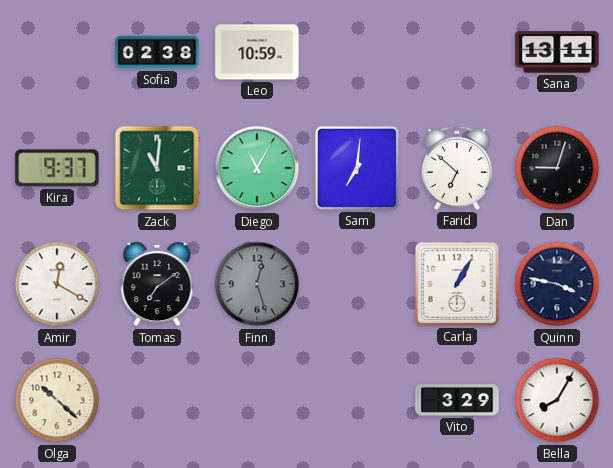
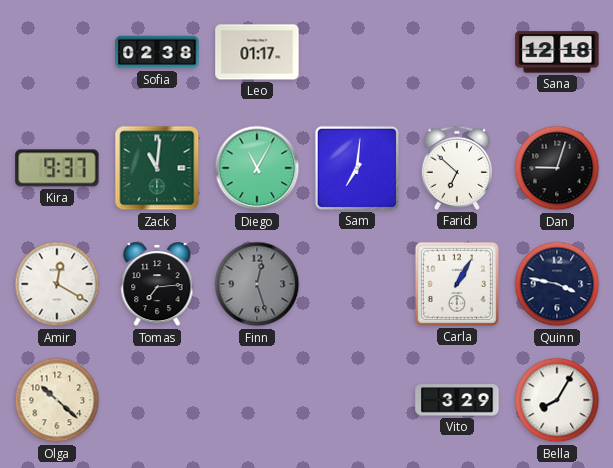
Leo: 10:59 -> 01:17 (257, 52)
Sana: 13:11 -> 12:18 (557, 52)
Tomas: 7:09 -> 7:14 (157, 284)
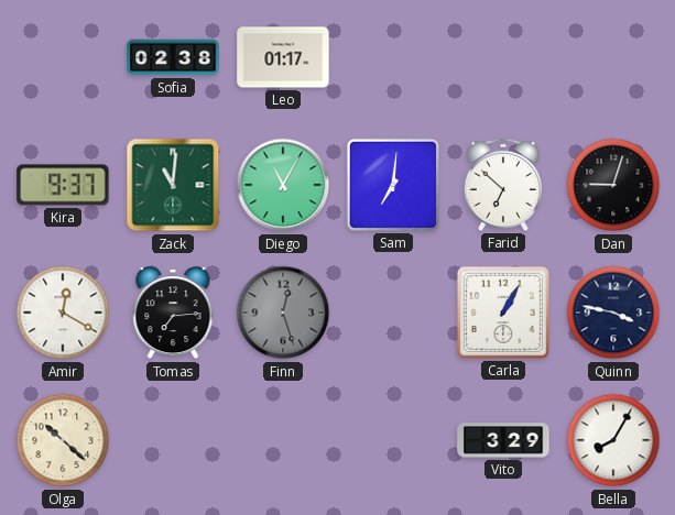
Sana: 12:18 -> none (557, 52)
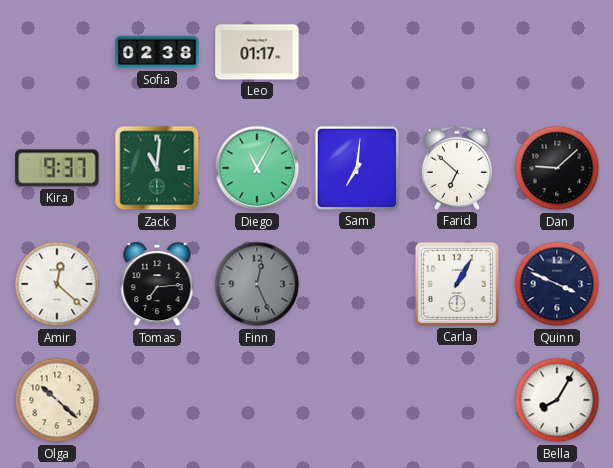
Dan: 9:03 -> 9:08 (557, 168)
Amir: 12:20 -> 12:22 (57, 284)
Finn: 12:27 -> 12:26 (257, 284)
Quinn: 3:47 -> 3:49 (557, 284)
Vito: 3:29 -> none (503, 440)
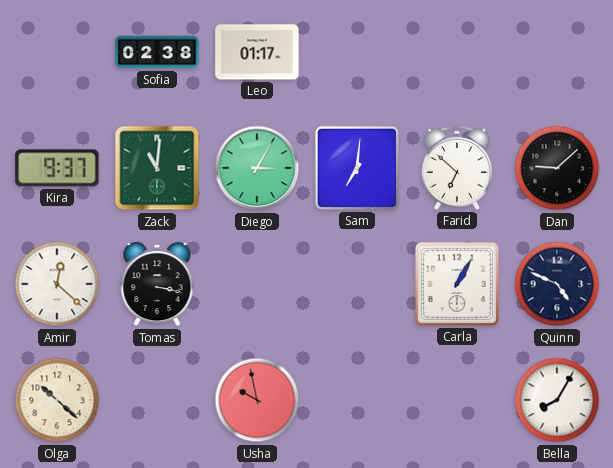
Diego: 11:05 -> 3:05 (257, 168)
Tomas: 7:14 -> 3:17 (157, 284)
Finn: 12:26 -> none (257, 284)
Quinn: 3:49 -> 4:49 (557, 284)
Usha: none -> 9:58 (257, 400)
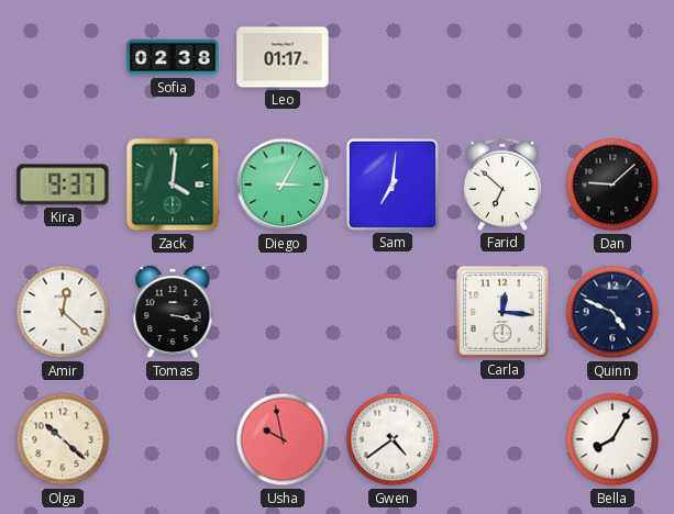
Zack: 11:01 -> 4:01 (173, 185)
Carla: 1:05 -> 12:16 (502, 312)
Gwen: none -> 4:39 (393, 439)
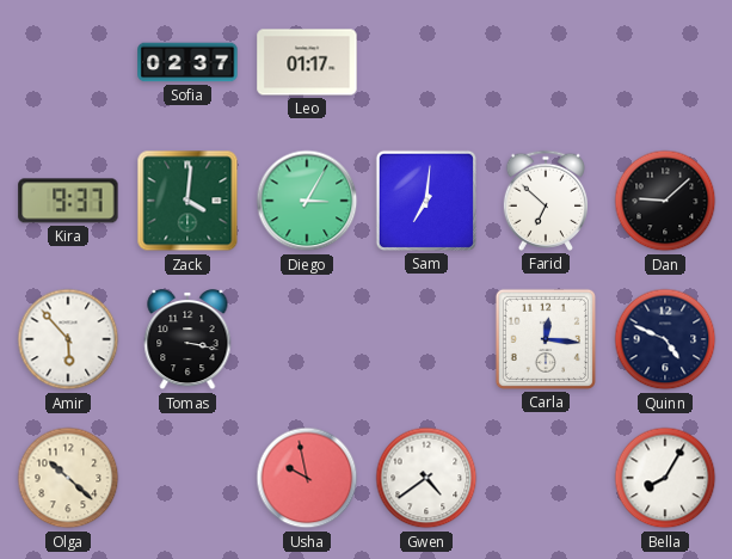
Sofia: 02:38 -> 02:37 (187, 62)
Amir: 12:22 -> 5:53 (68, 339)
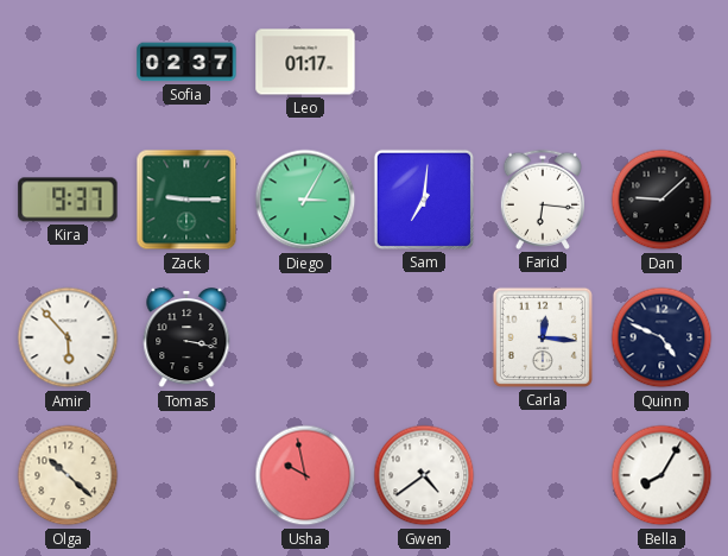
Zack: 4:01 -> 9:15 (186, 200)
Farid: 6:52 -> 6:16 (542, 200)
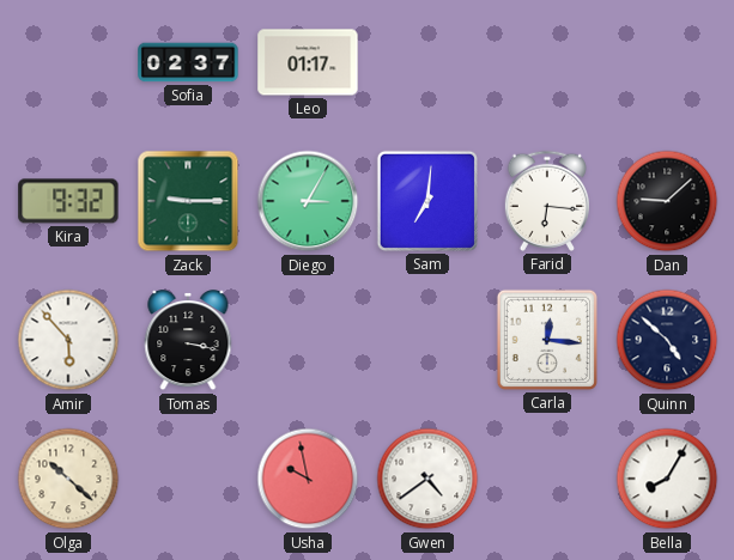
Kira: 9:37 -> 9:32 (68, 201)
Quinn: 4:49 -> 4:52 (667, 340)
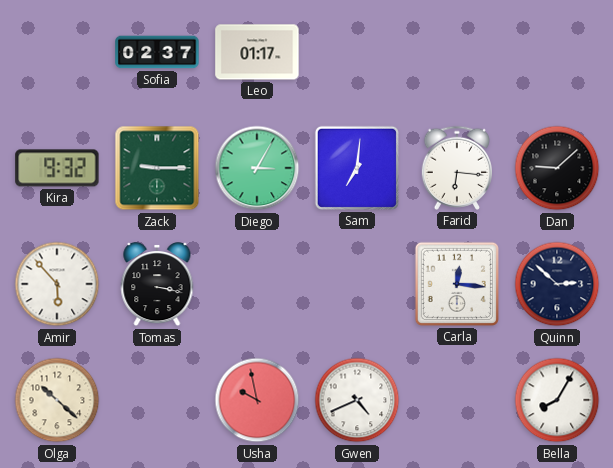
Quinn: 4:52 -> 2:52 (557, 284)
Gwen: 4:39 -> 4:41 (357, 400)
